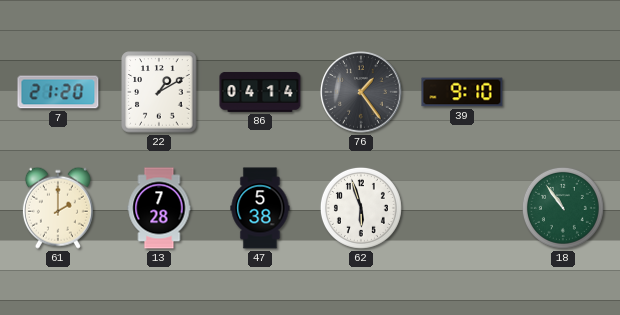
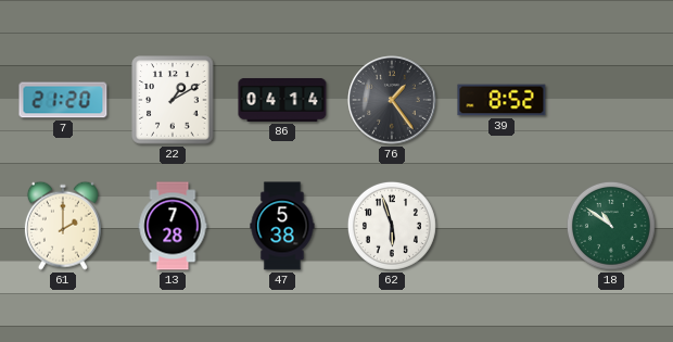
39: 9:10 -> 8:52 (501, 100)
18: 10:54 -> 10:51 (611, 226)
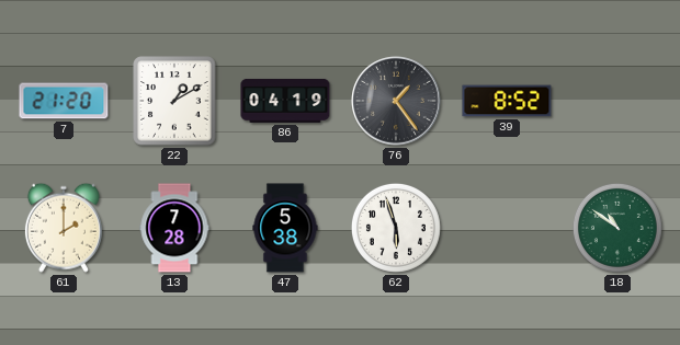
86: 04:14 -> 04:19 (285, 101)
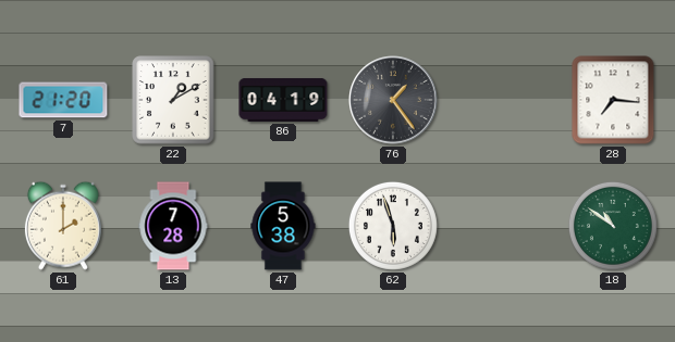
39: 8:52 -> none (507, 101)
28: none -> 7:16 (613, 100)
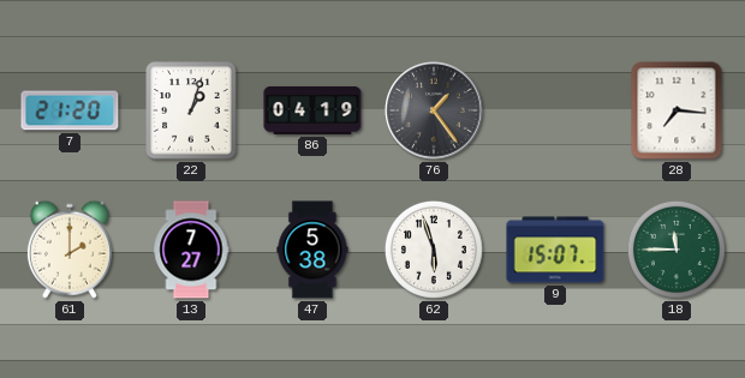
22: 1:10 -> 1:03 (191, 110)
13: 7:28 -> 7:27 (191, 250)
9: none -> 15:07 (555, 250)
18: 10:51 -> 11:45 (677, 250)
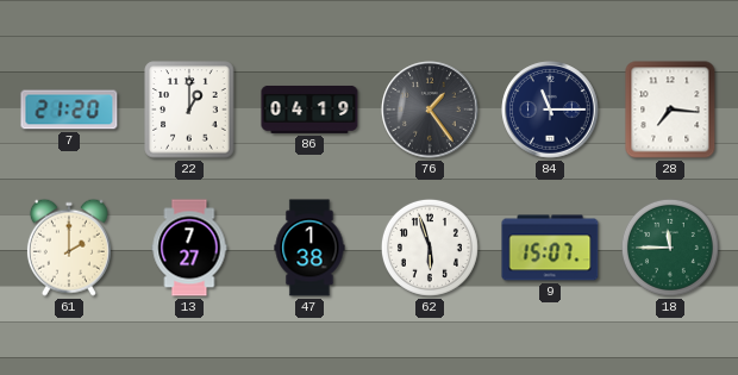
22: 1:03 -> 1:00 (189, 110)
84: none -> 11:15 (550, 110)
47: 5:38 -> 1:38 (309, 248)
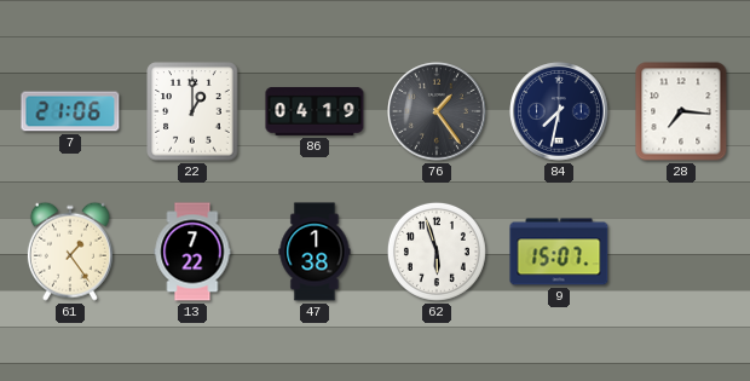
7: 21:20 -> 21:06 (70, 111)
84: 11:15 -> 7:32 (559, 111)
61: 2:00 -> 1:24 (70, 252)
13: 7:27 -> 7:22 (192, 252)
18: 11:45 -> none (670, 248)
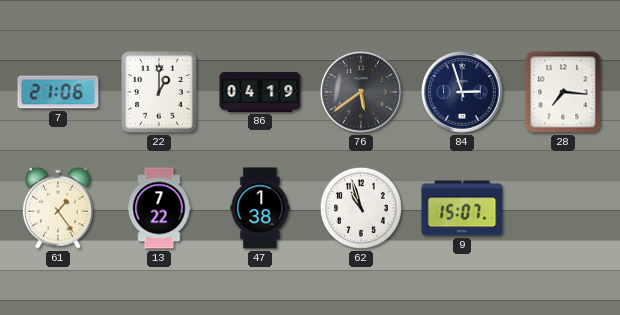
76: 1:24 -> 5:39 (361, 92)
84: 7:32 -> 2:57 (462, 92)
62: 5:57 -> 10:57 (361, 208)
